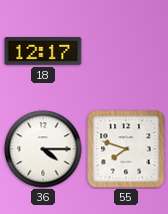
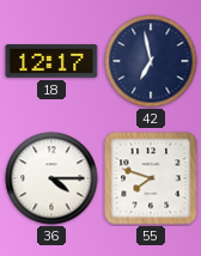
42: none -> 6:58 (151, 61)
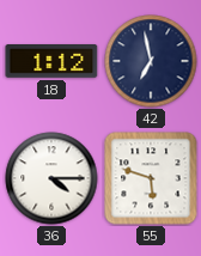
18: 12:17 -> 1:12 (51, 62)
55: 7:48 -> 5:48 (151, 178)
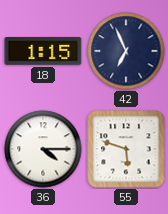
18: 1:12 -> 1:15 (43, 52)
42: 6:58 -> 6:56 (126, 51)
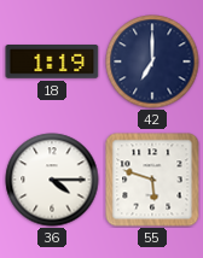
18: 1:15 -> 1:19 (52, 63)
42: 6:56 -> 7:00 (152, 61)
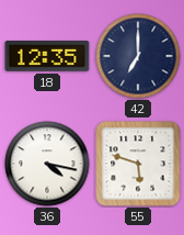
18: 1:19 -> 12:35 (47, 57)
36: 4:15 -> 4:17 (47, 164)
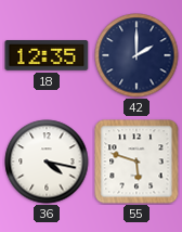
42: 7:00 -> 2:00 (136, 55)
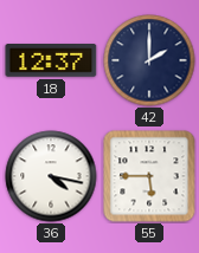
18: 12:35 -> 12:37 (51, 61)
55: 5:48 -> 5:45 (149, 176)
